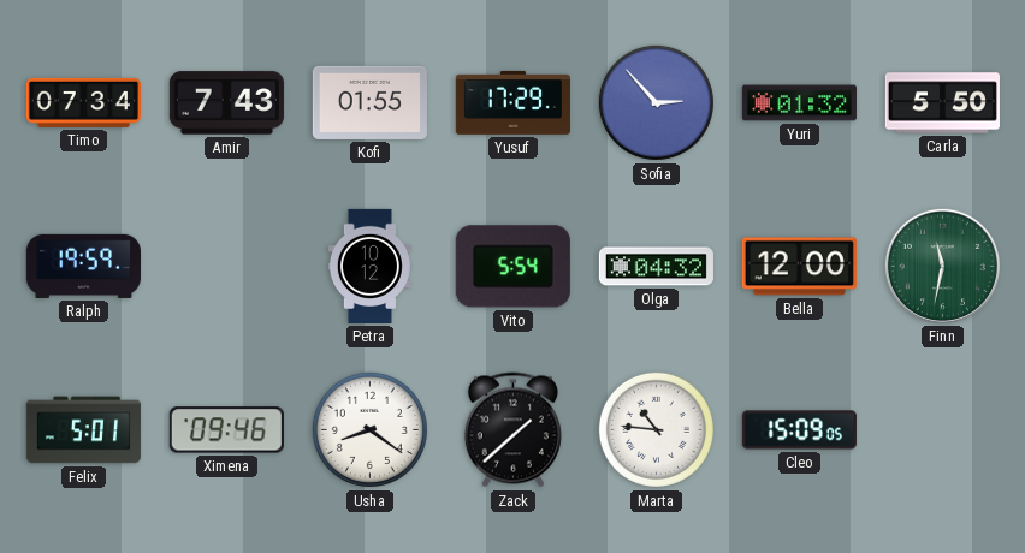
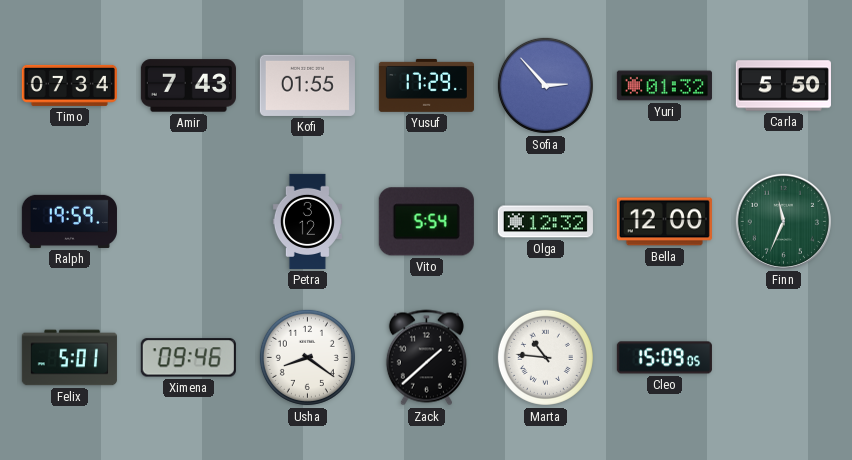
Petra: 10:12 -> 3:12 (307, 221)
Olga: 04:32 -> 12:32 (545, 222)
Finn: 11:32 -> 11:34 (783, 221)
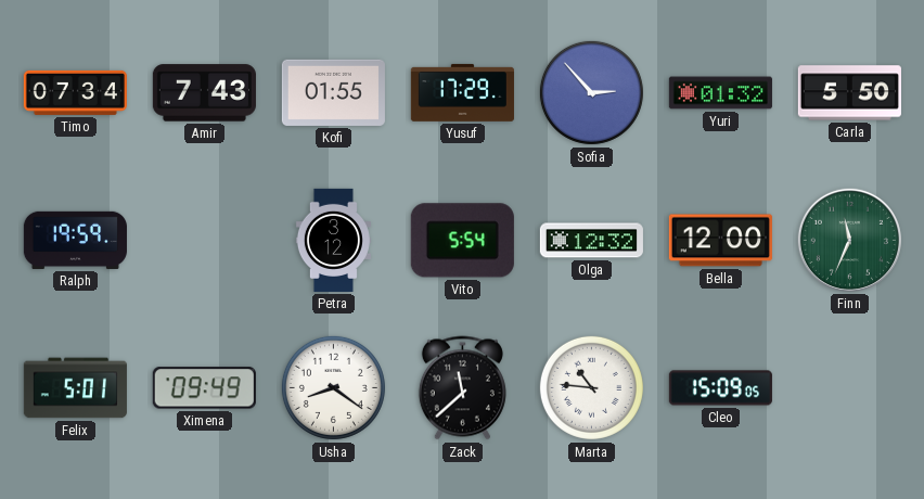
Ximena: 09:46 -> 09:49 (204, 388)
Zack: 1:38 -> 11:38 (462, 388)
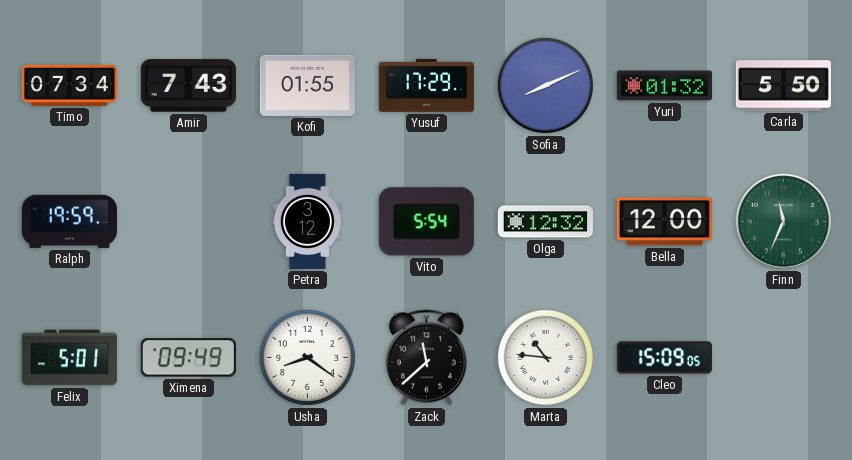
Sofia: 2:53 -> 8:11 (545, 85)
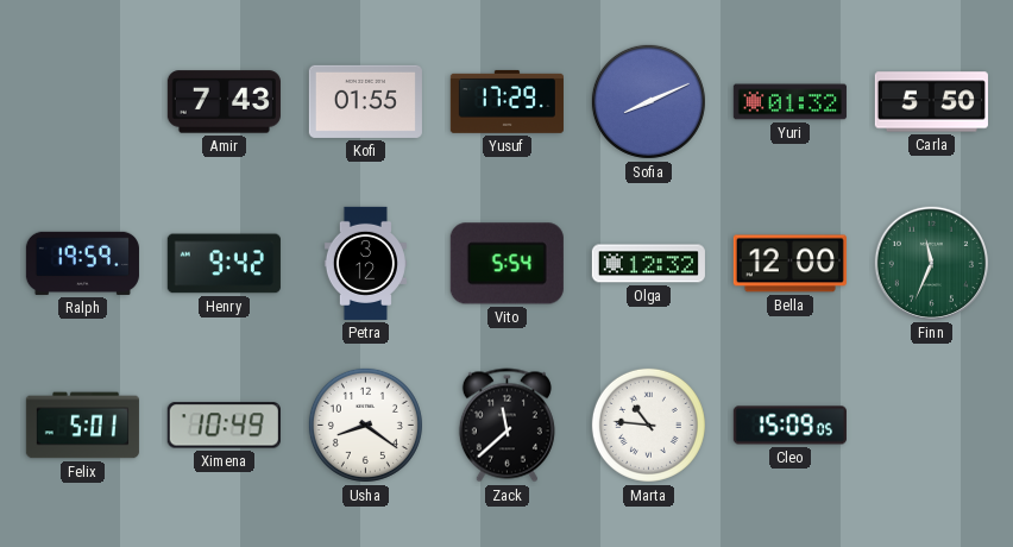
Timo: 07:34 -> none (69, 85)
Henry: none -> 9:42 (224, 264)
Ximena: 09:49 -> 10:49 (224, 426)
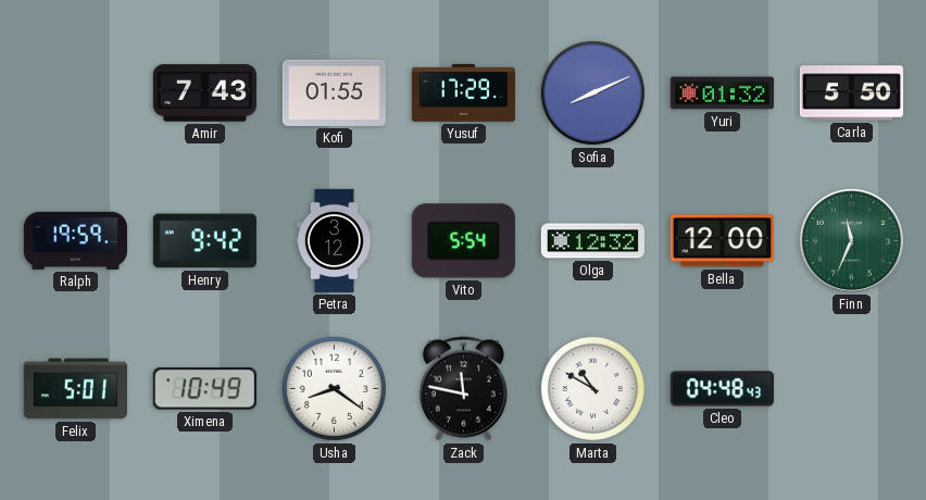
Zack: 11:38 -> 11:47 (463, 389)
Marta: 10:46 -> 10:50 (592, 388)
Cleo: 15:09 -> 04:48 (722, 389)
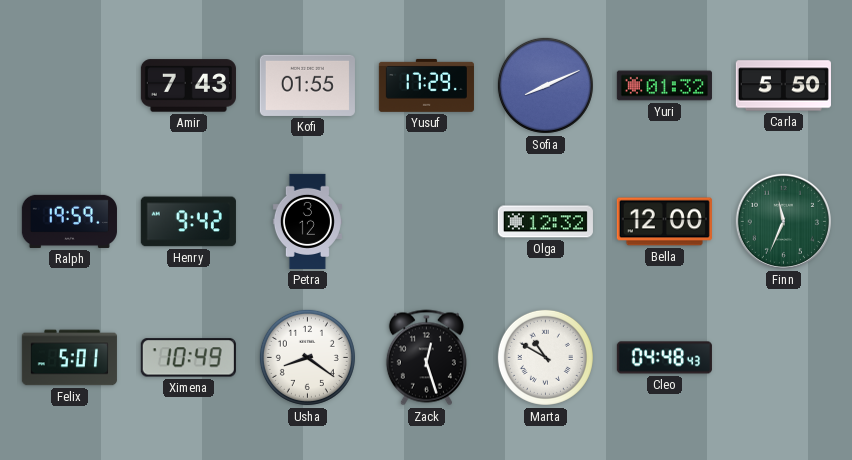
Vito: 5:54 -> none (463, 241)
Zack: 11:47 -> 12:27 (426, 358)
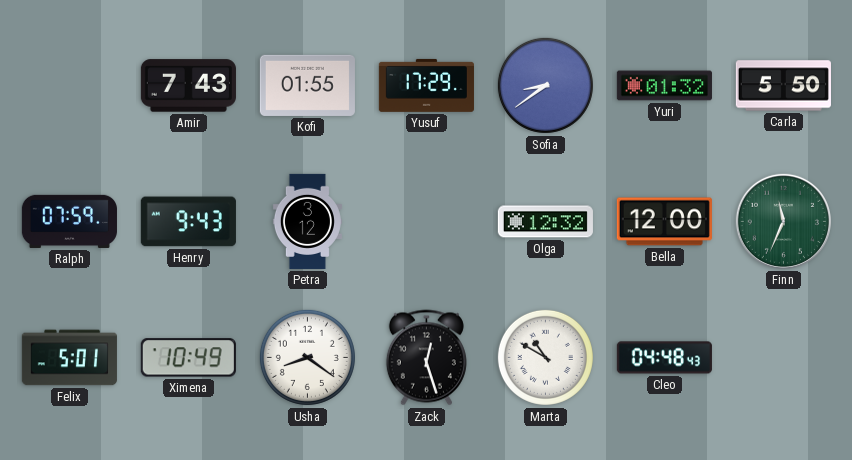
Sofia: 8:11 -> 8:39 (545, 85)
Ralph: 19:59 -> 07:59 (69, 221)
Henry: 9:42 -> 9:43 (188, 222)
